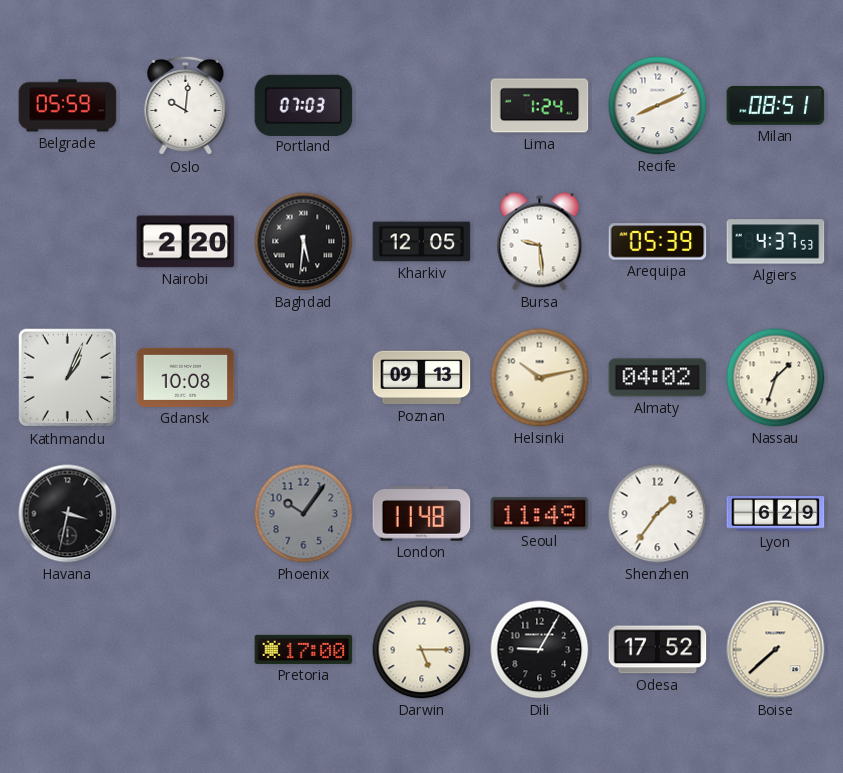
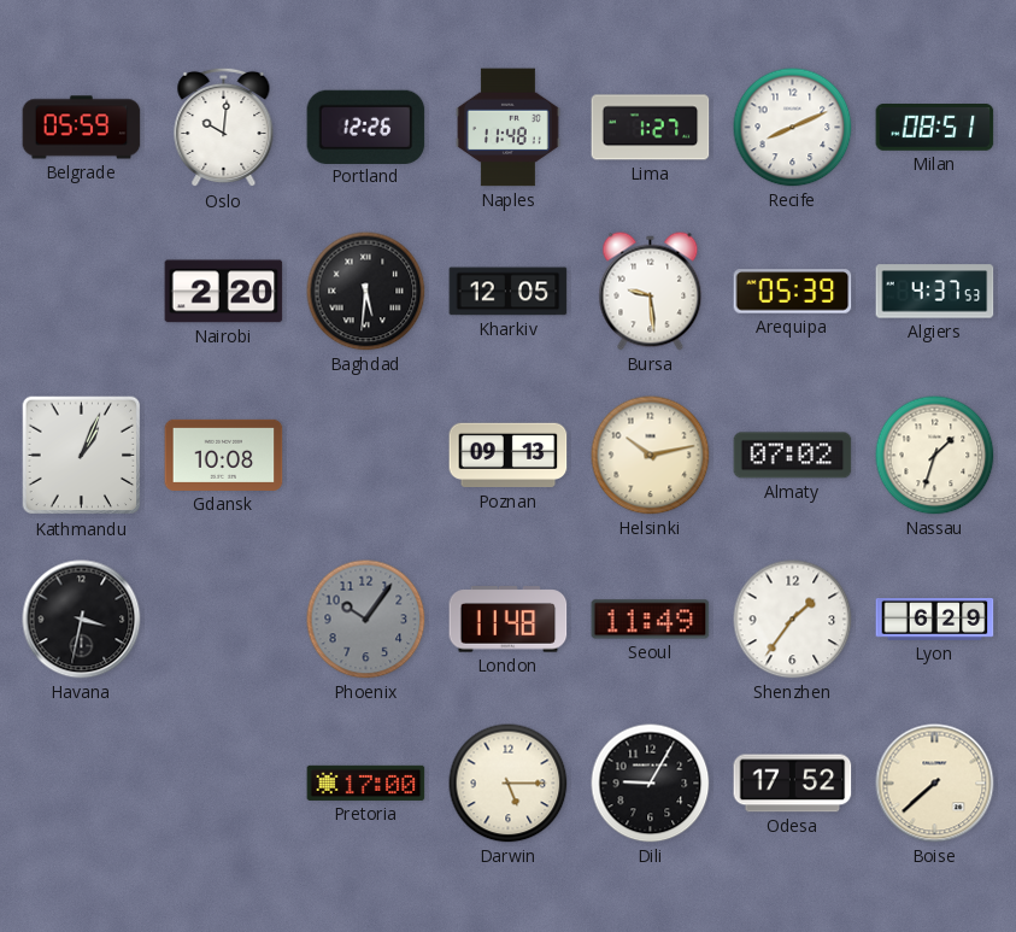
Portland: 07:03 -> 12:26 (366, 127)
Naples: none -> 11:48 (509, 128)
Lima: 1:24 -> 1:27 (651, 128)
Almaty: 04:02 -> 07:02 (793, 456)
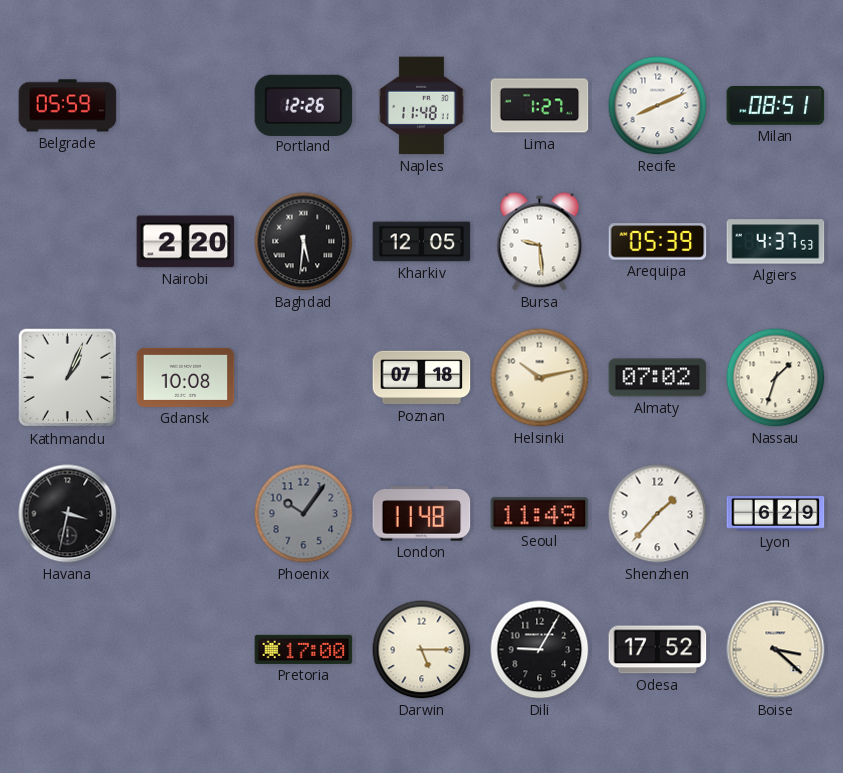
Oslo: 10:01 -> none (224, 128)
Poznan: 09:13 -> 07:18 (422, 378)
Shenzhen: 1:36 -> 1:37 (658, 514)
Boise: 7:38 -> 3:22 (776, 650)
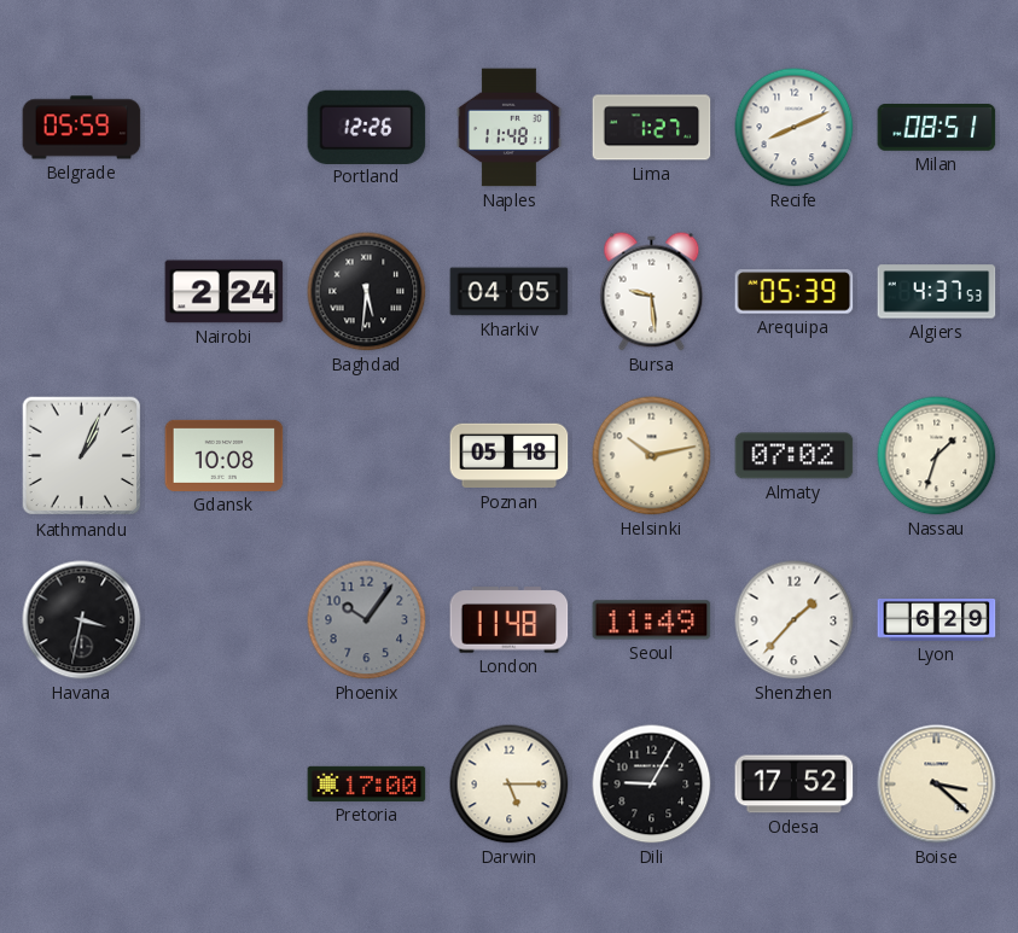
Nairobi: 2:20 -> 2:24 (225, 292)
Kharkiv: 12:05 -> 04:05 (510, 292)
Poznan: 07:18 -> 05:18 (510, 456)
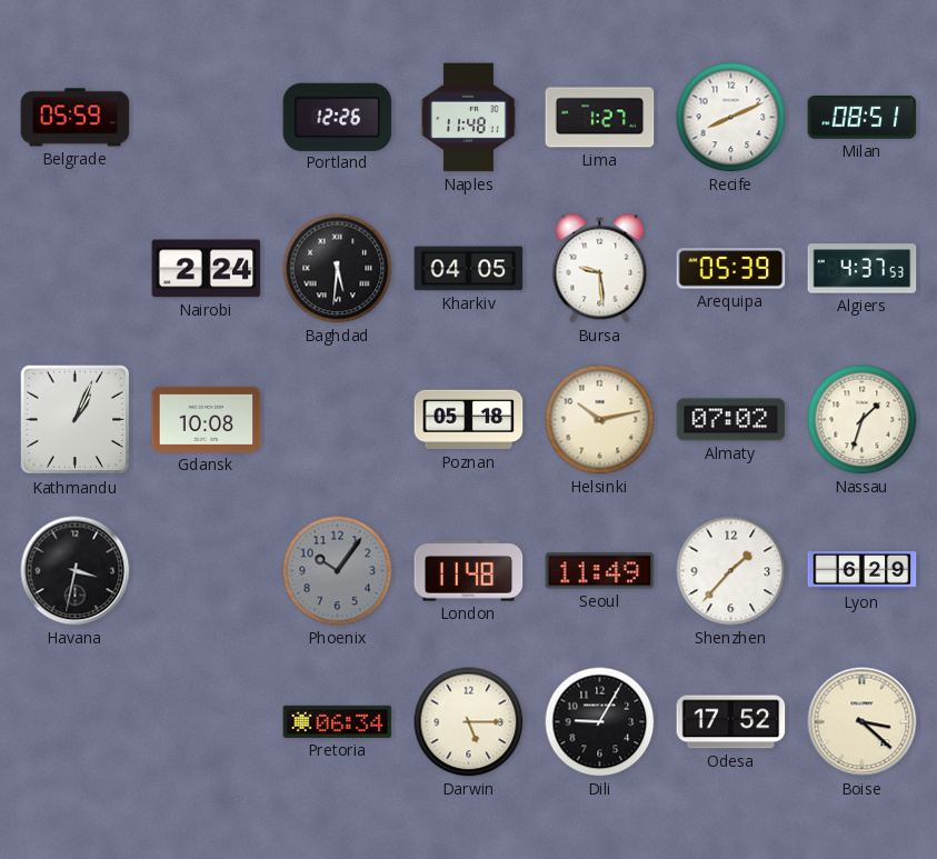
Pretoria: 17:00 -> 06:34 (338, 721)
